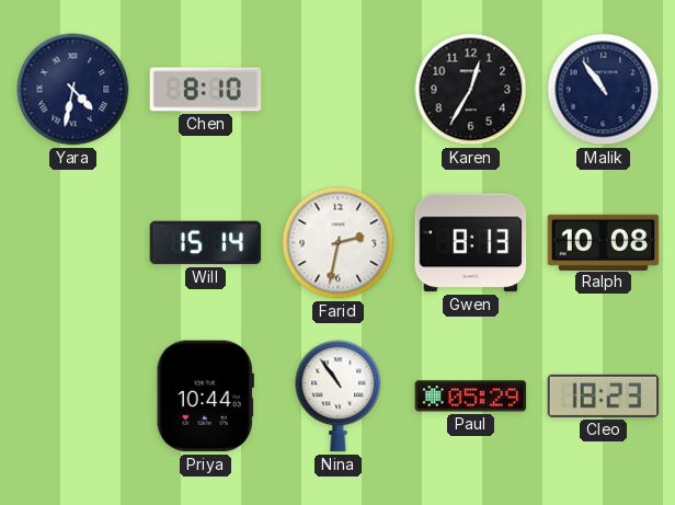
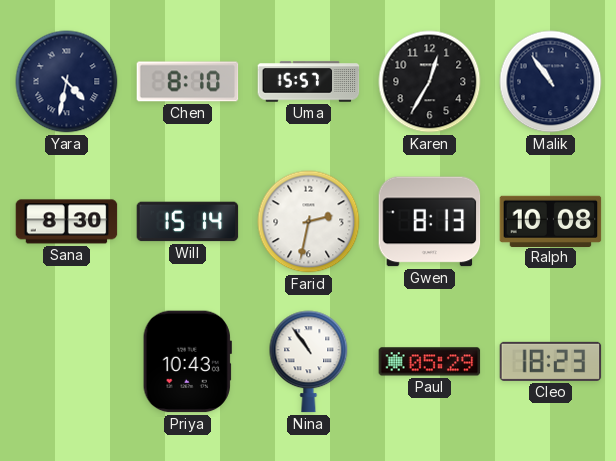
Uma: none -> 15:57 (309, 82)
Sana: none -> 8:30 (67, 222)
Priya: 10:44 -> 10:43 (187, 362)
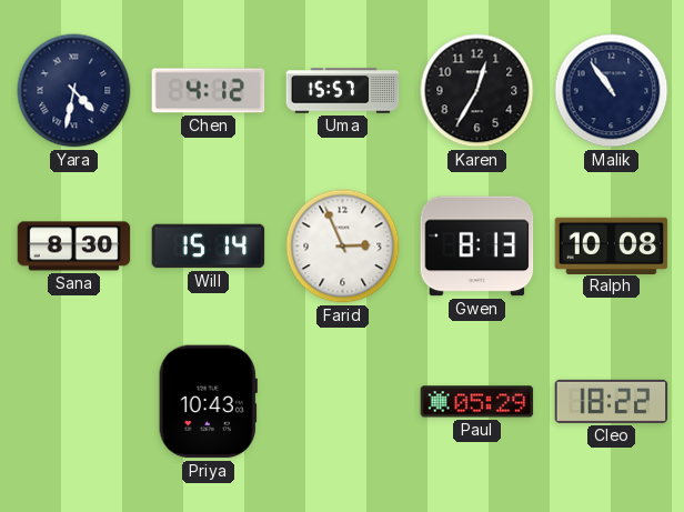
Chen: 8:10 -> 4:12 (209, 91)
Farid: 2:32 -> 2:56 (343, 247)
Nina: 10:54 -> none (309, 362)
Cleo: 18:23 -> 18:22 (612, 401)
